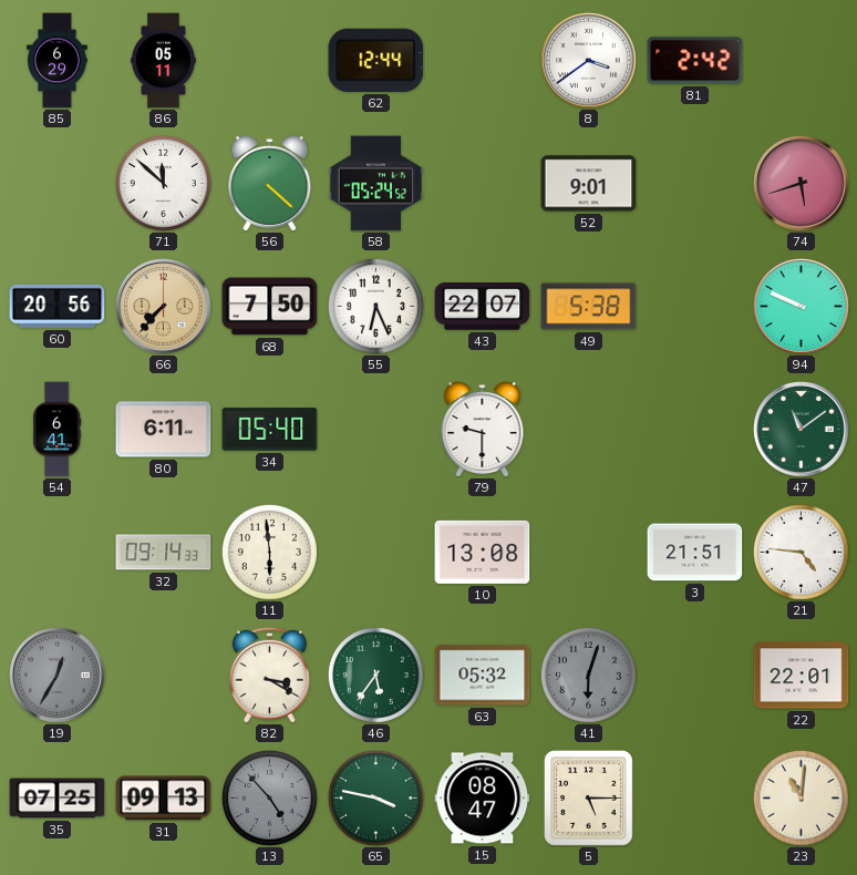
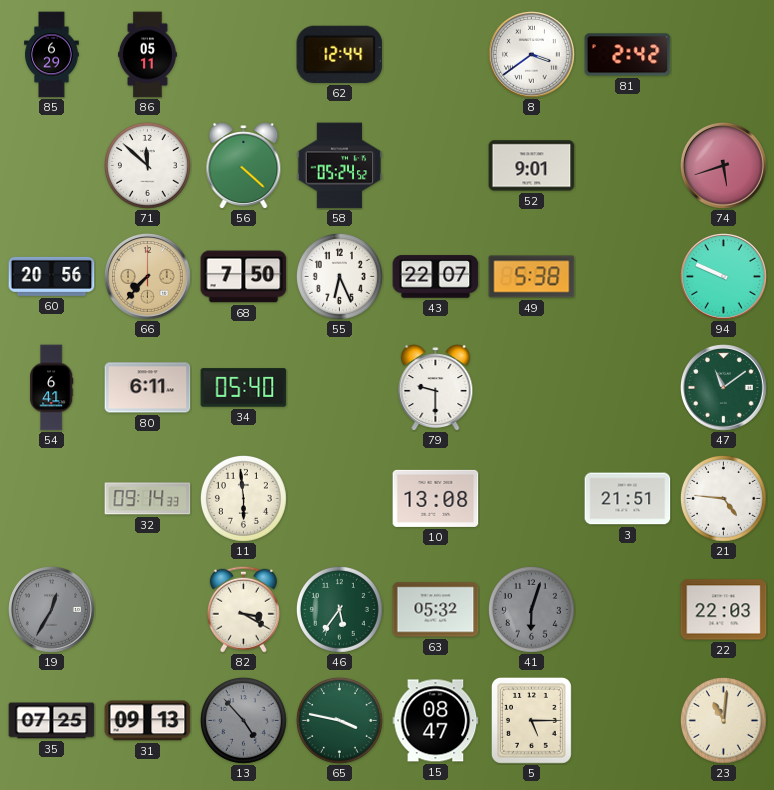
22: 22:01 -> 22:03 (724, 610)
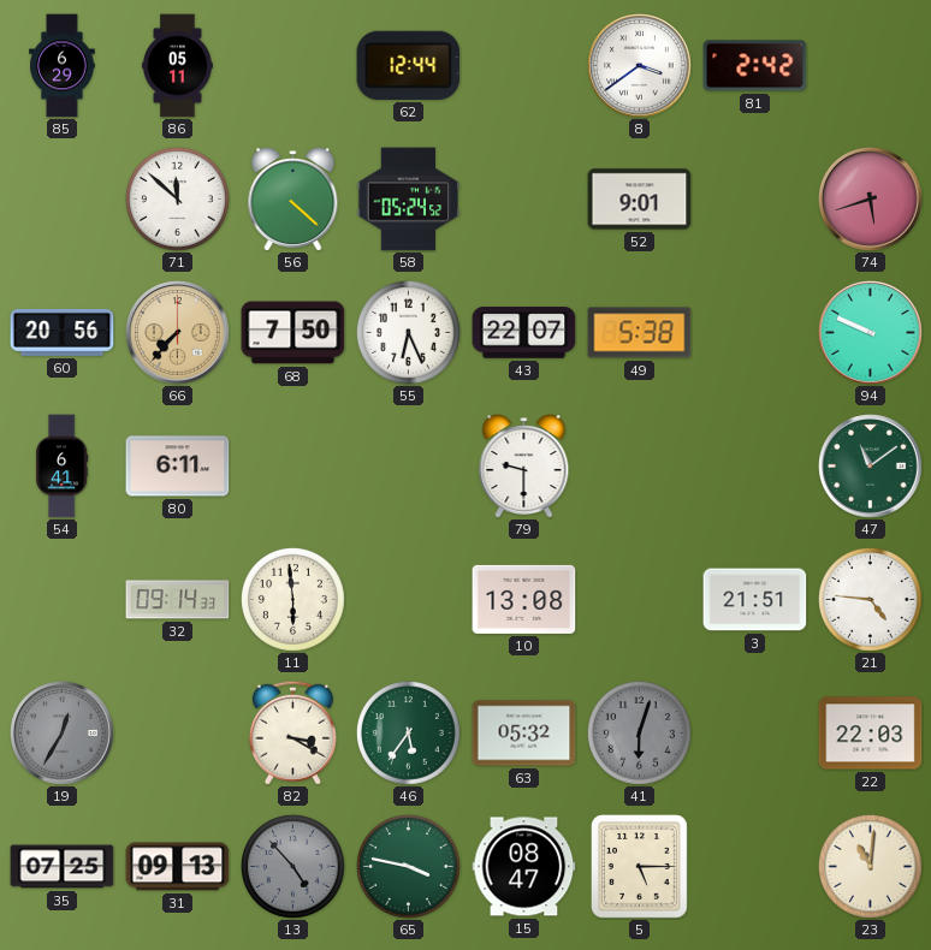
34: 05:40 -> none (244, 388)
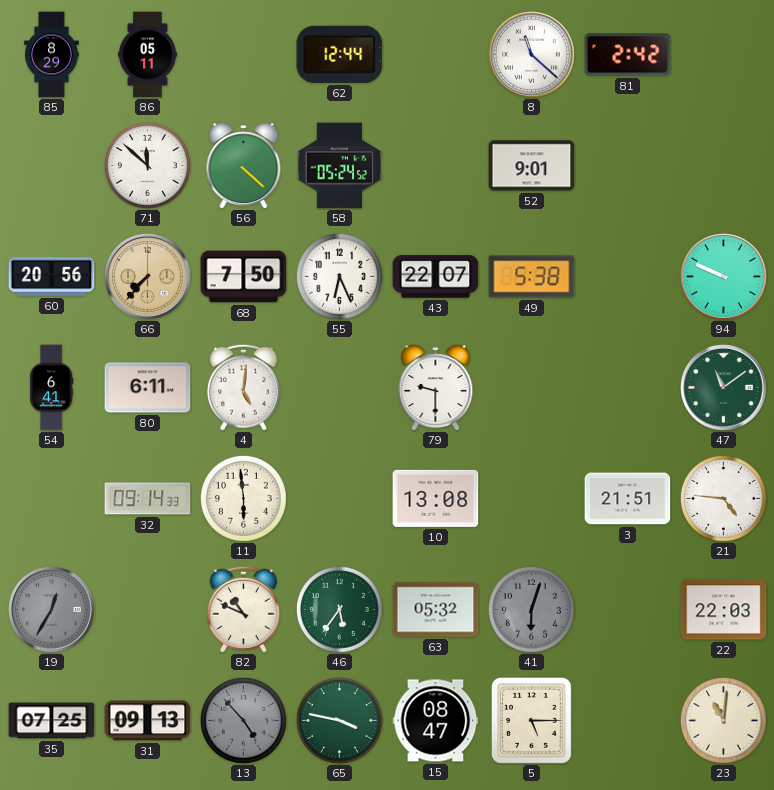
85: 6:29 -> 8:29 (52, 55)
8: 3:39 -> 11:22 (532, 55)
74: 5:42 -> none (871, 200)
4: none -> 5:01 (243, 387)
82: 3:20 -> 10:49 (243, 609)
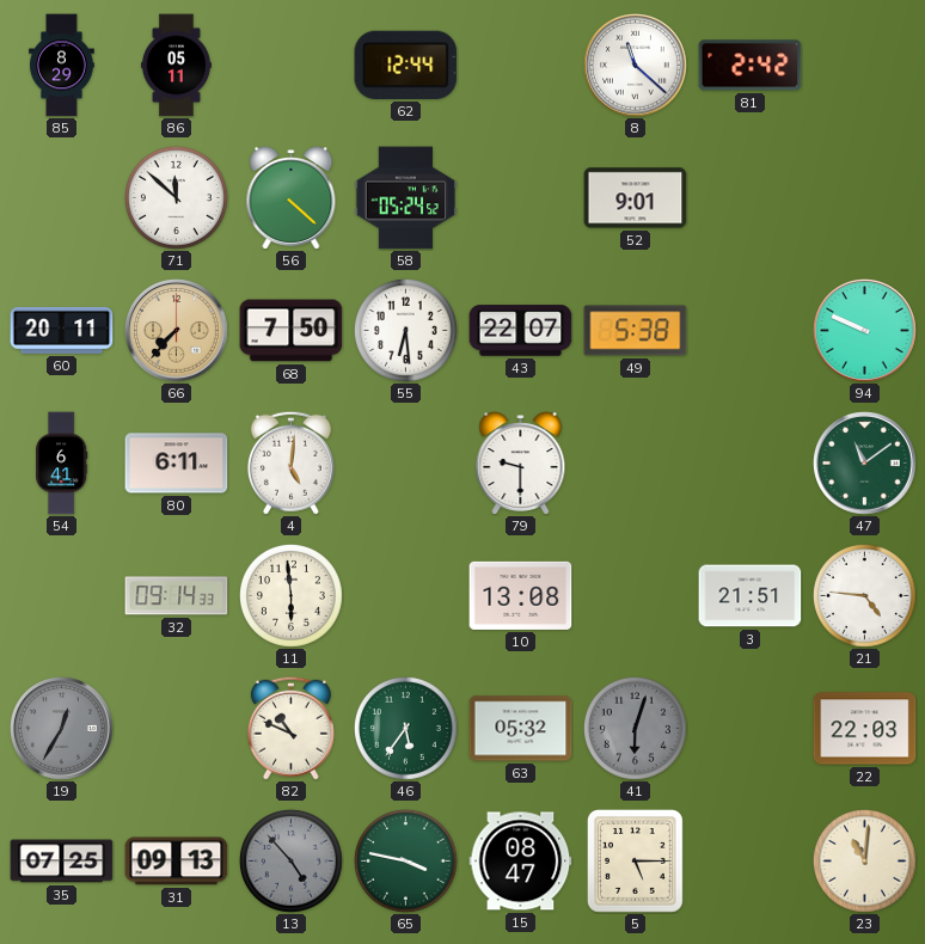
60: 20:56 -> 20:11 (62, 330)
55: 6:26 -> 6:29 (405, 330)
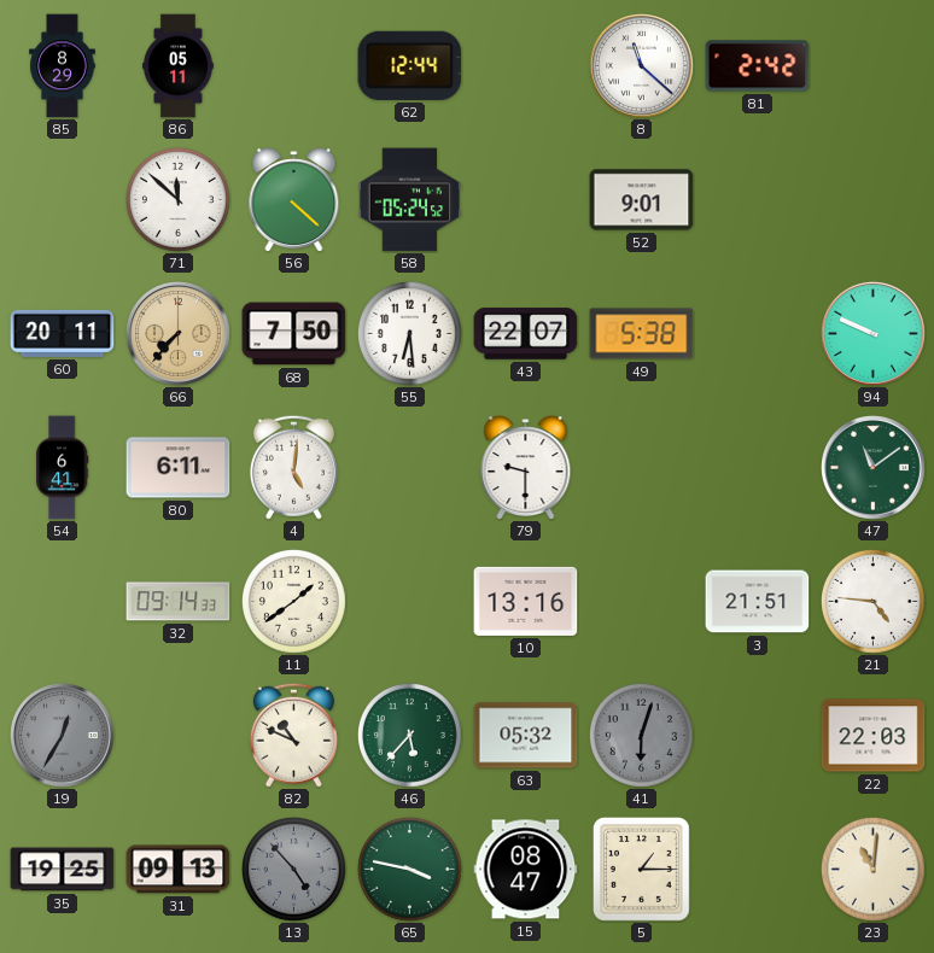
11: 5:59 -> 1:39 (293, 601)
10: 13:08 -> 13:16 (526, 601)
46: 5:36 -> 5:37 (409, 735)
35: 07:25 -> 19:25 (63, 870)
5: 5:15 -> 1:15 (641, 870)
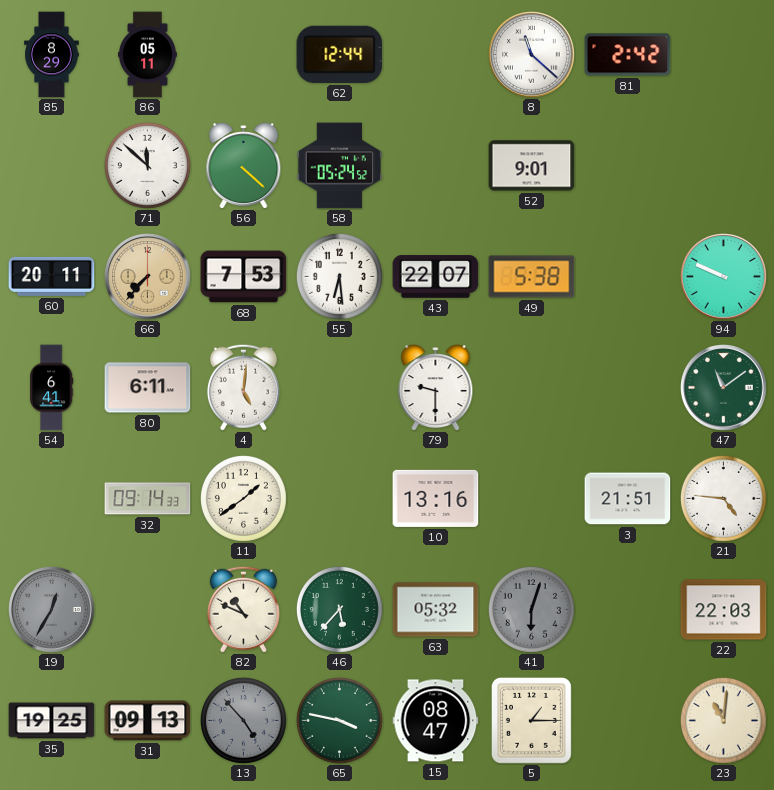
68: 7:50 -> 7:53 (244, 277)
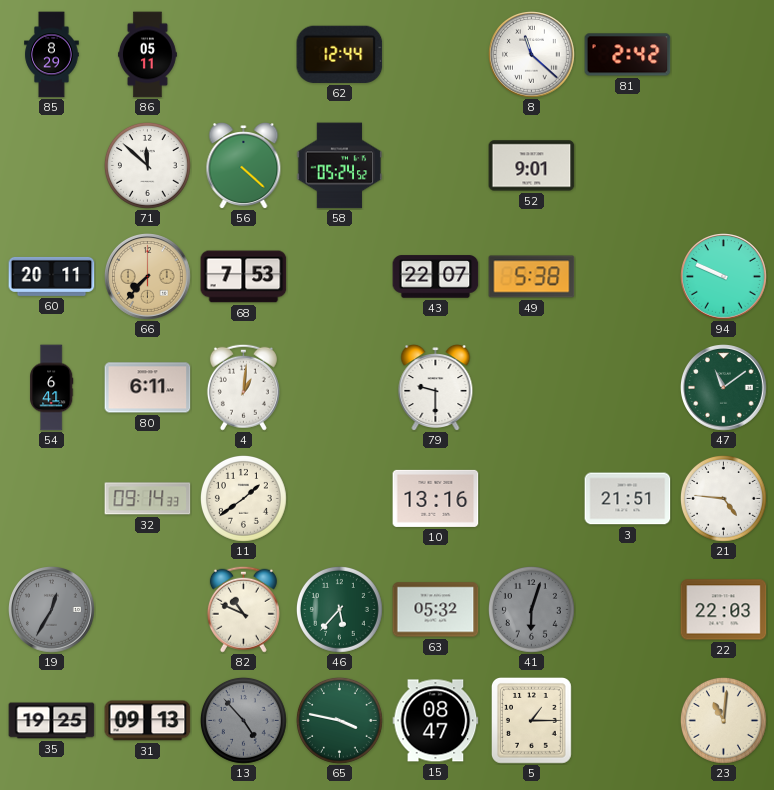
55: 6:29 -> none (339, 276)
4: 5:01 -> 1:01 (243, 387)
